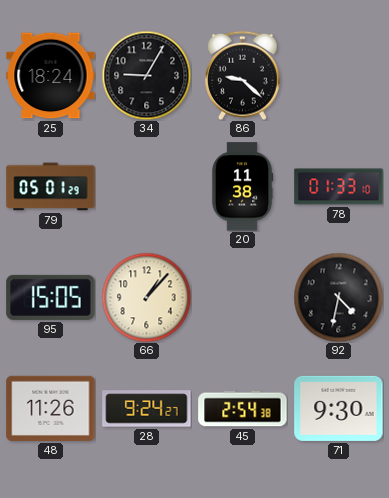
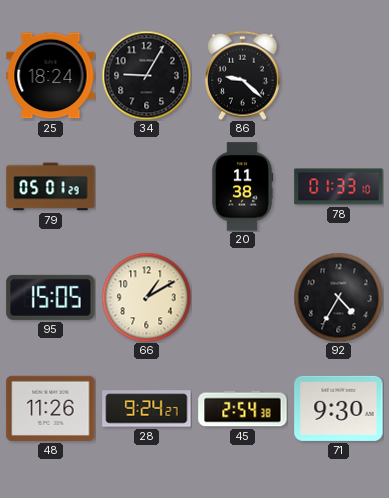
66: 1:07 -> 1:10 (146, 297)
92: 4:32 -> 4:35 (338, 297)
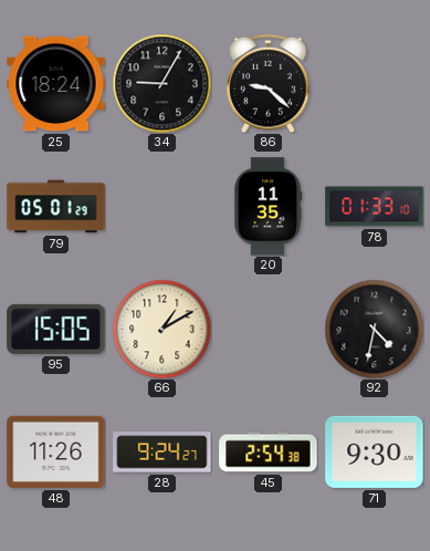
20: 11:38 -> 11:35 (268, 207)
92: 4:35 -> 4:32 (374, 329)
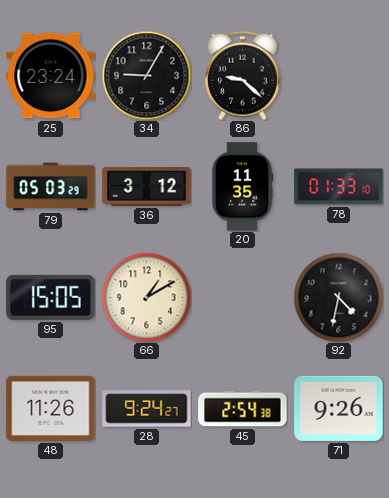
25: 18:24 -> 23:24 (51, 76)
79: 05:01 -> 05:03 (51, 187)
36: none -> 3:12 (147, 186)
71: 9:30 -> 9:26 (339, 408)
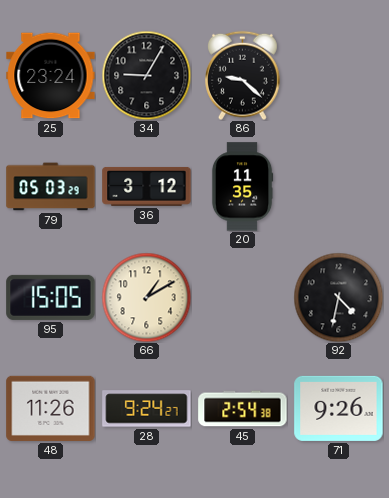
78: 01:33 -> none (339, 187)
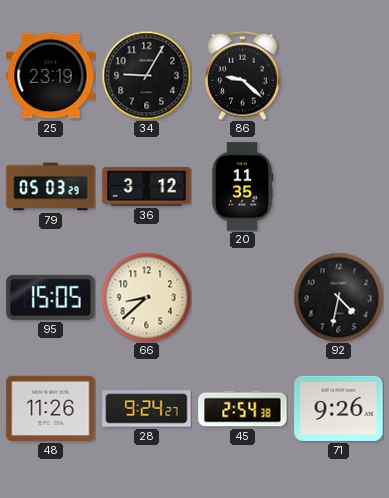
25: 23:24 -> 23:19 (51, 76)
66: 1:10 -> 8:38 (146, 297)
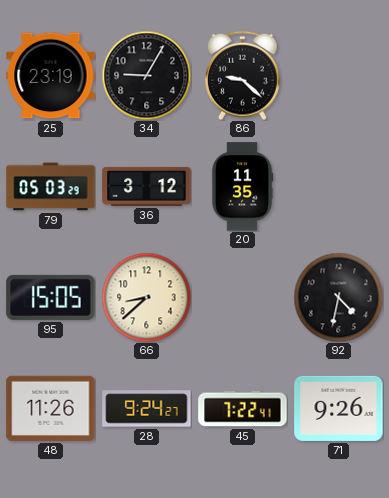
45: 2:54 -> 7:22 (243, 409)
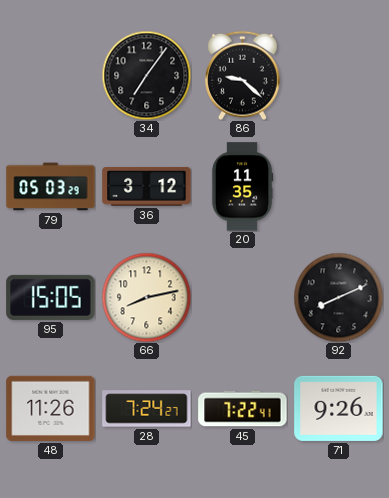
25: 23:19 -> none (51, 76)
34: 9:05 -> 7:06 (146, 75)
66: 8:38 -> 8:13 (146, 297)
92: 4:32 -> 8:11 (338, 297)
28: 9:24 -> 7:24 (147, 409)
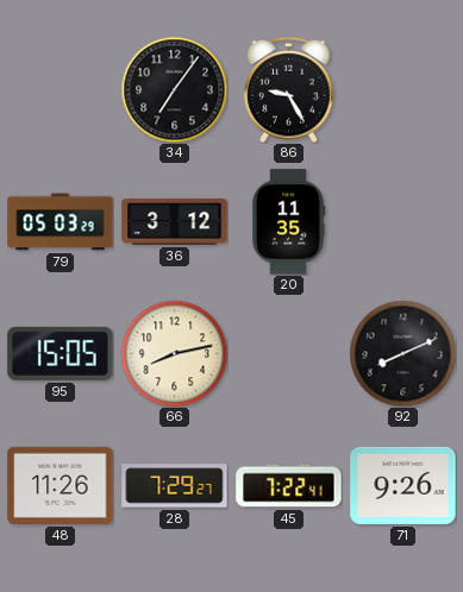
86: 9:22 -> 9:25 (289, 89)
28: 7:24 -> 7:29 (175, 486)
